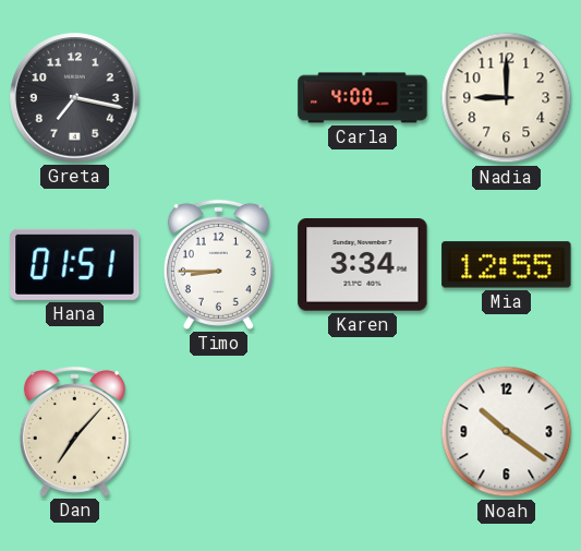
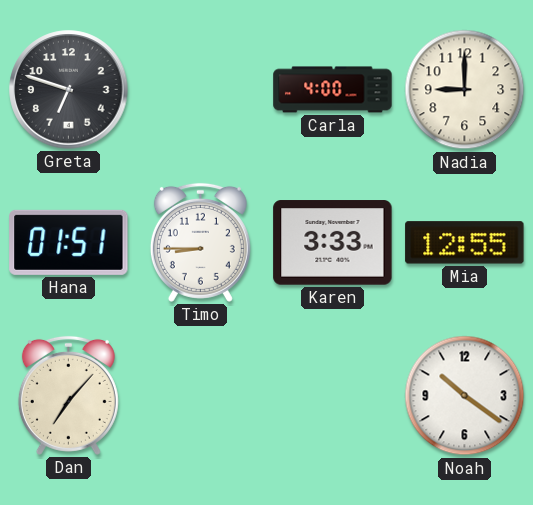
Greta: 7:17 -> 6:48 (69, 90)
Karen: 3:34 -> 3:33 (333, 243)
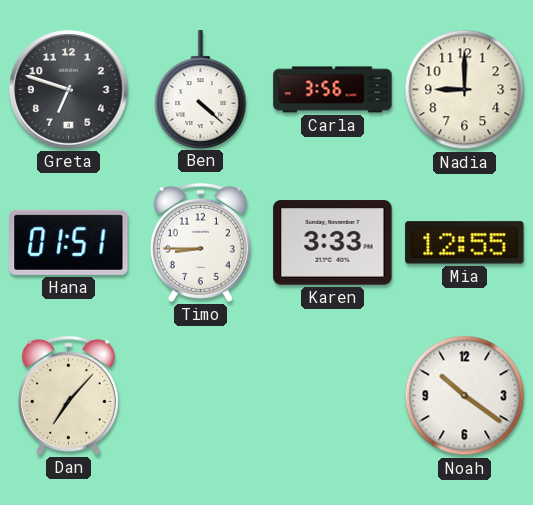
Ben: none -> 4:22 (201, 89)
Carla: 4:00 -> 3:56 (333, 90)
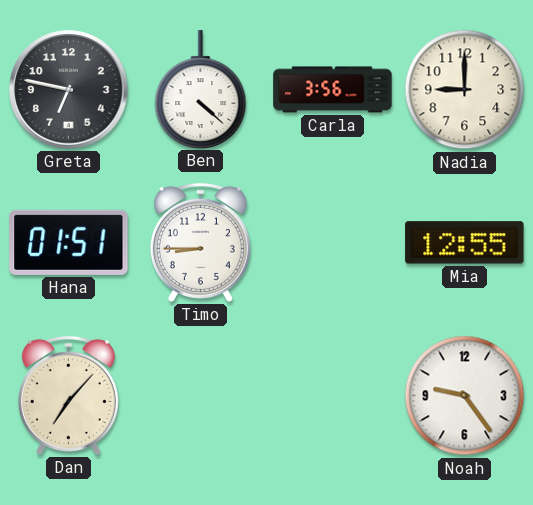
Greta: 6:48 -> 6:47 (69, 90)
Karen: 3:33 -> none (333, 243)
Noah: 10:21 -> 9:24 (465, 396)
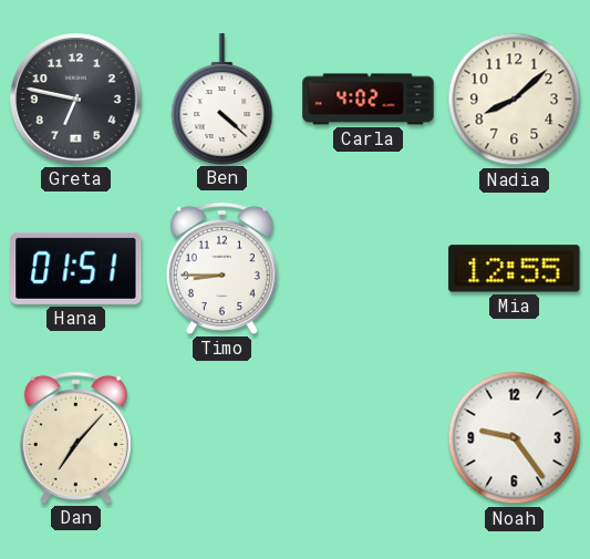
Carla: 3:56 -> 4:02 (369, 100)
Nadia: 9:00 -> 8:08 (515, 100)
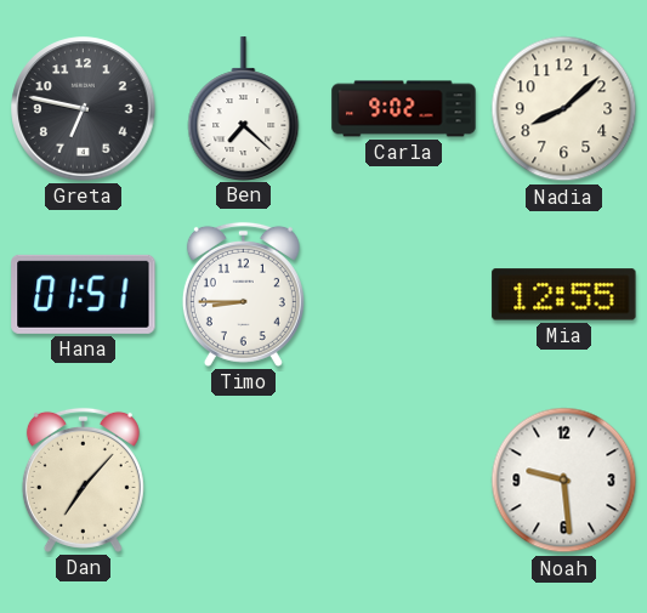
Ben: 4:22 -> 7:22 (244, 108)
Carla: 4:02 -> 9:02 (404, 109)
Noah: 9:24 -> 9:29 (564, 481)
